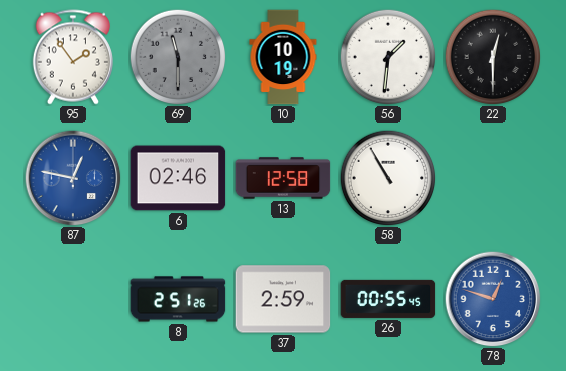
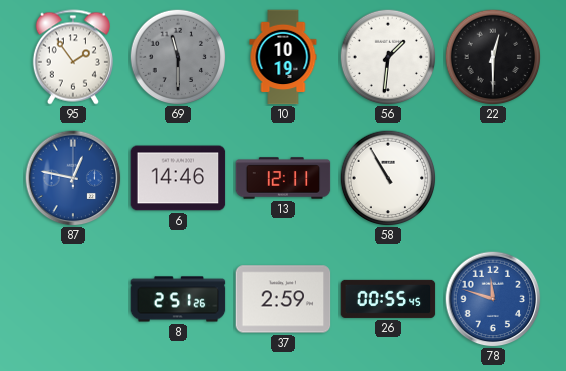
6: 02:46 -> 14:46 (178, 178)
13: 12:58 -> 12:11 (283, 178)
78: 12:48 -> 11:48 (493, 299)
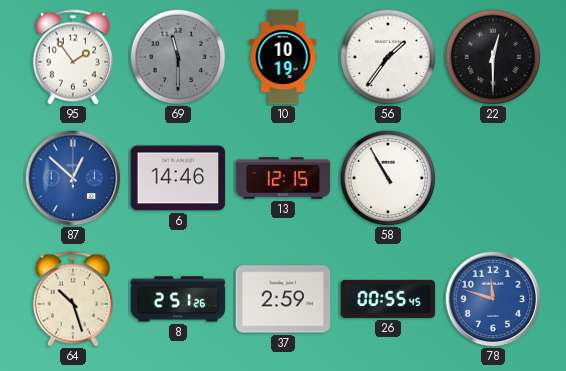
56: 1:31 -> 1:36 (388, 57)
87: 12:47 -> 12:52 (73, 178)
13: 12:11 -> 12:15 (283, 178)
64: none -> 10:27 (73, 299)
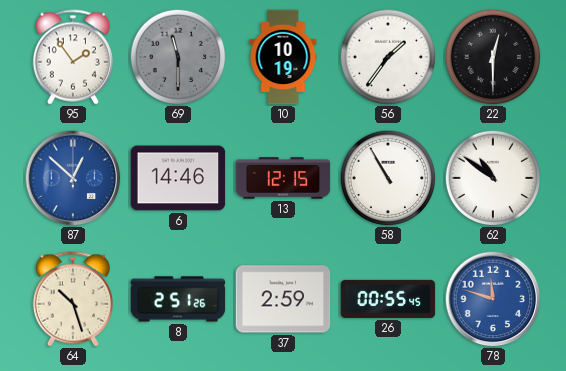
62: none -> 10:51 (493, 178)
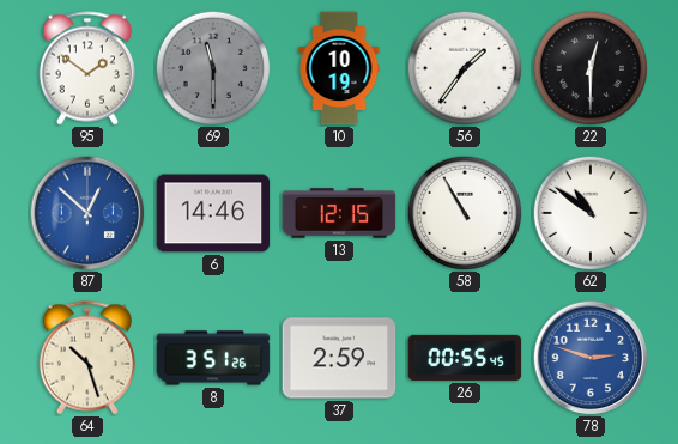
95: 1:54 -> 1:51 (87, 68)
8: 2:51 -> 3:51 (213, 358)
78: 11:48 -> 2:48 (591, 358)
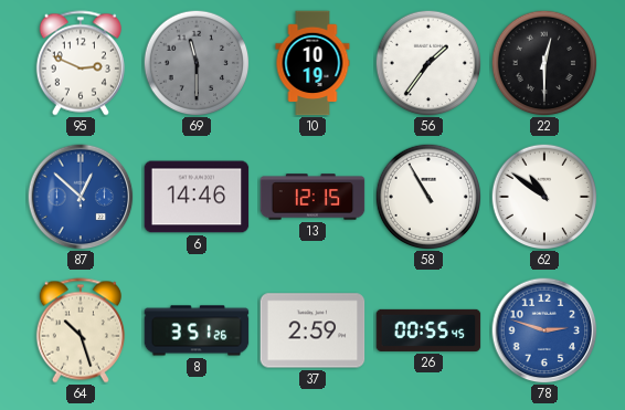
95: 1:51 -> 2:49 (81, 63)
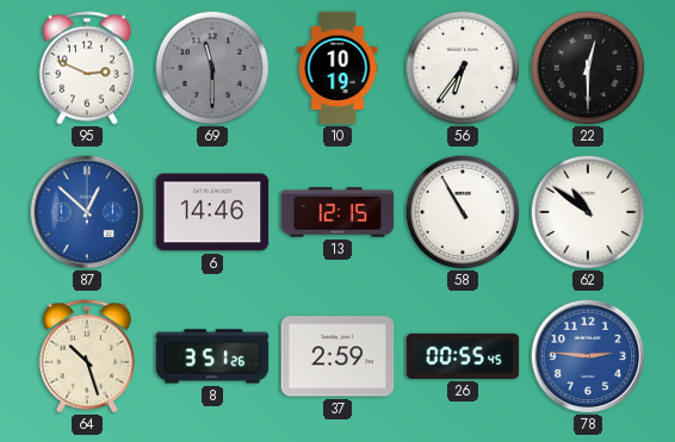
56: 1:36 -> 6:36 (463, 68)
78: 2:48 -> 2:46 (588, 356)
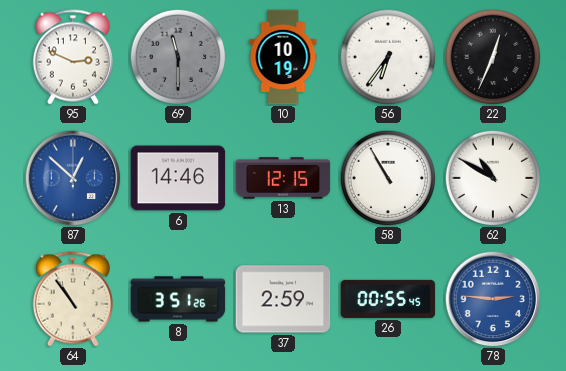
22: 12:30 -> 12:34 (493, 57)
62: 10:51 -> 10:50 (493, 178)
64: 10:27 -> 10:54 (73, 299)
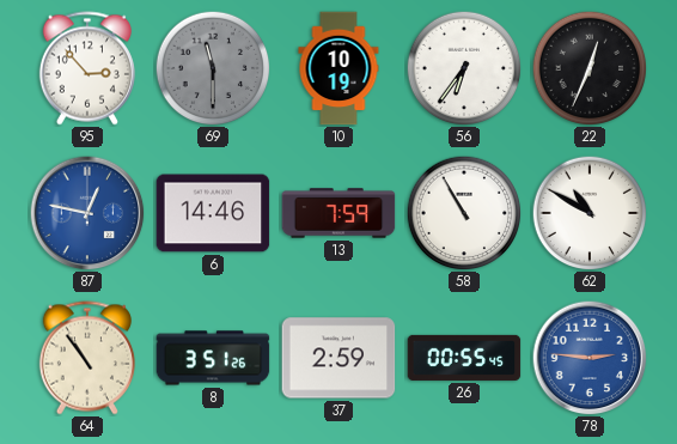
95: 2:49 -> 2:53 (87, 68)
87: 12:52 -> 12:47 (87, 213)
13: 12:15 -> 7:59 (338, 213)
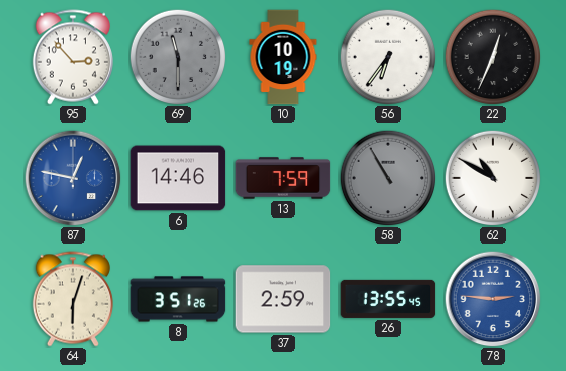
58 dial: white -> grey (388, 178)
64: 10:54 -> 6:03 (73, 299)
26: 00:55 -> 13:55 (388, 299)
